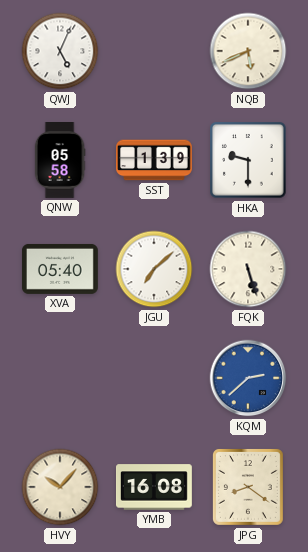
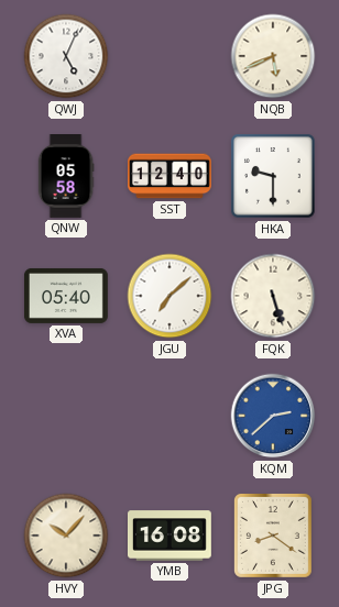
SST: 1:39 -> 12:40 (171, 176)
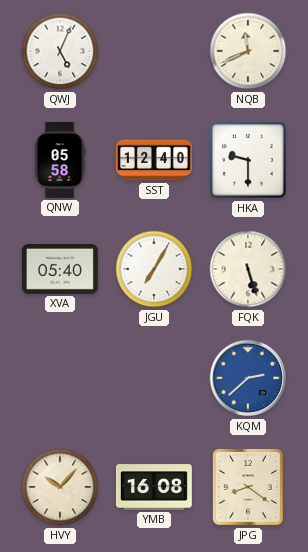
NQB: 5:41 -> 11:41 (248, 51)
JGU: 7:08 -> 7:05 (154, 269)
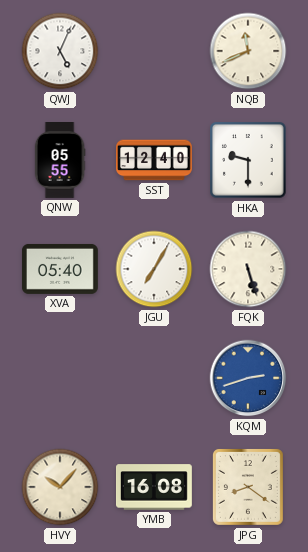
QNW: 05:58 -> 05:55 (60, 161)
KQM: 2:38 -> 2:42 (248, 378)
